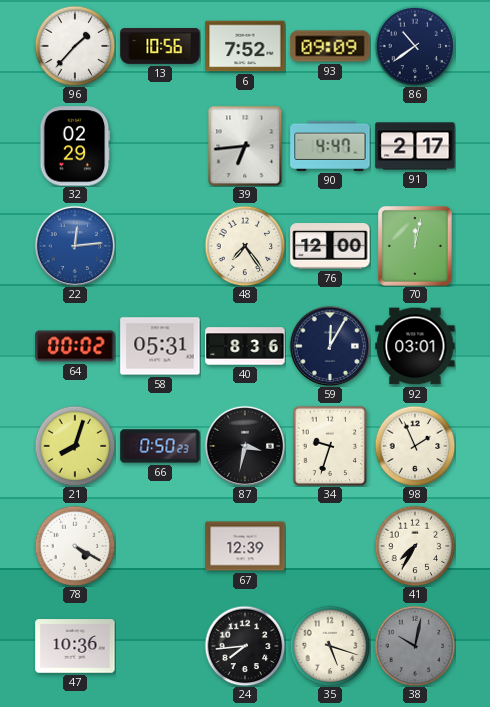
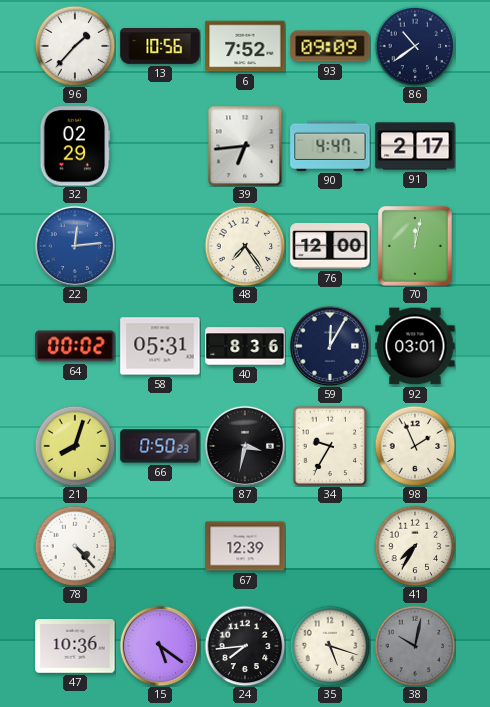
34: 9:33 -> 9:35 (330, 446)
78: 4:20 -> 4:23 (75, 546)
15: none -> 5:21 (160, 646)
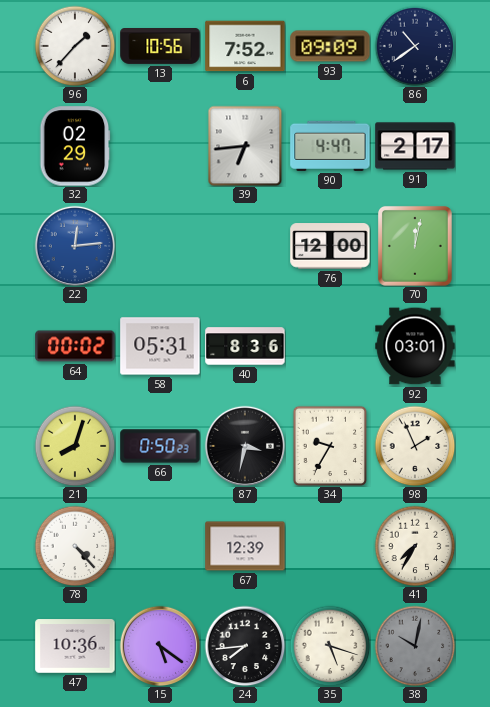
48: 7:24 -> none (245, 246)
59: 12:05 -> none (330, 346)
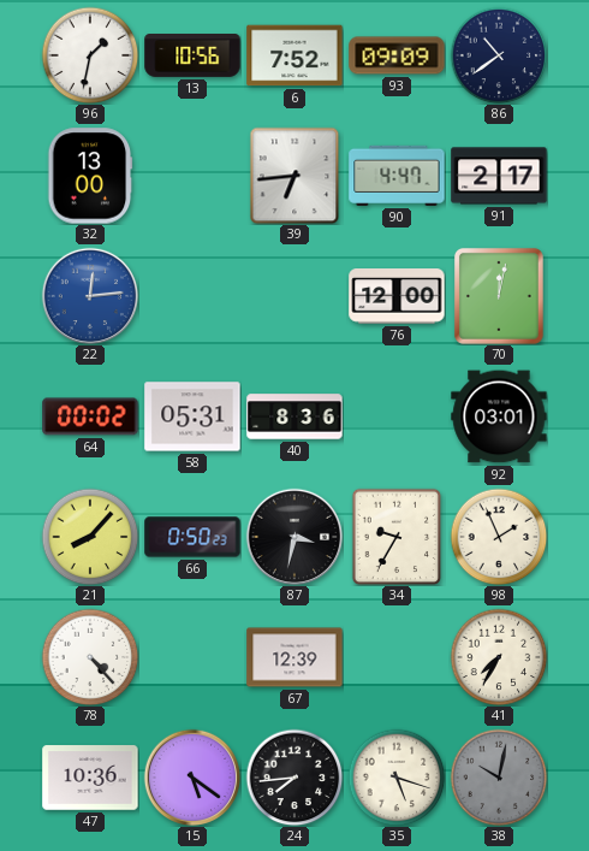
96: 1:37 -> 1:32 (90, 55)
32: 02:29 -> 13:00 (90, 176)
21: 8:03 -> 8:07 (90, 537)
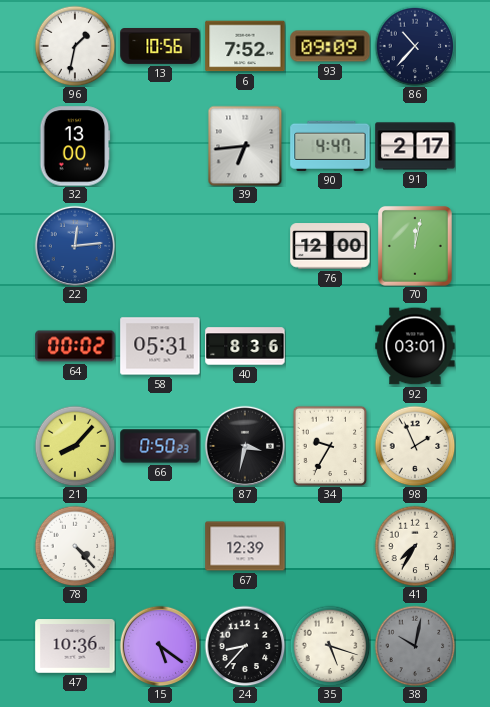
86: 10:39 -> 10:37 (415, 46)
24: 7:44 -> 8:37 (245, 646)
